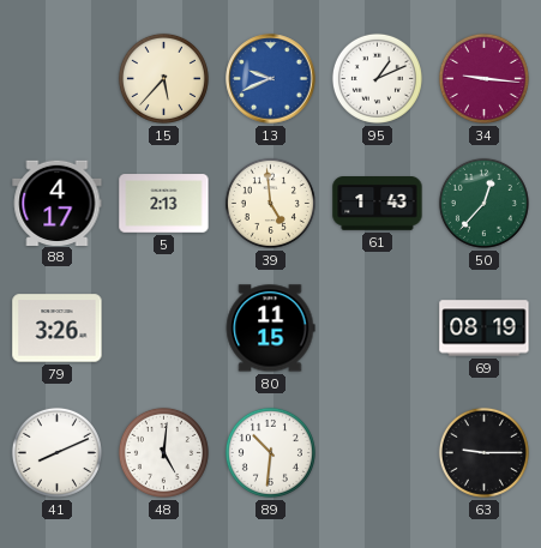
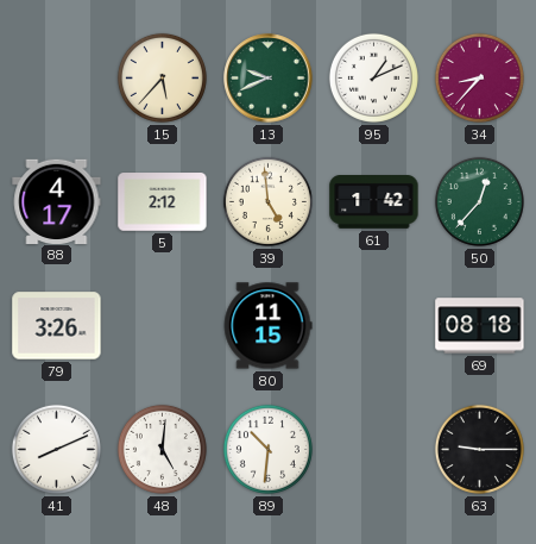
13 dial: blue -> green (269, 79)
34: 9:16 -> 8:37 (479, 77)
5: 2:13 -> 2:12 (163, 202)
61: 1:43 -> 1:42 (374, 202)
69: 08:19 -> 08:18 (480, 326)
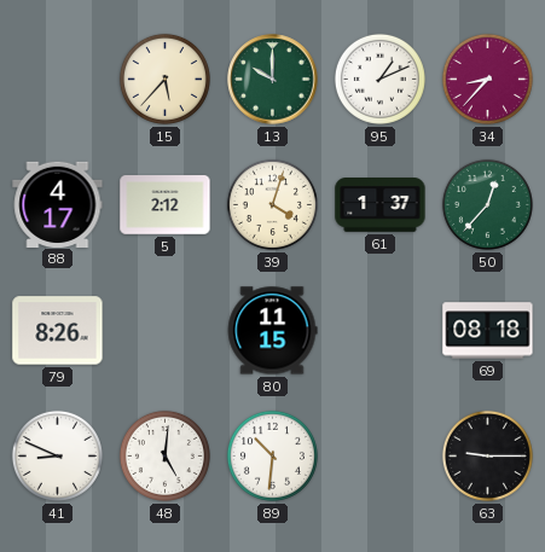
13: 9:41 -> 10:00 (273, 80)
39: 4:59 -> 4:03 (272, 204)
61: 1:42 -> 1:37 (381, 205)
79: 3:26 -> 8:26 (58, 331)
41: 8:11 -> 8:49 (57, 455)
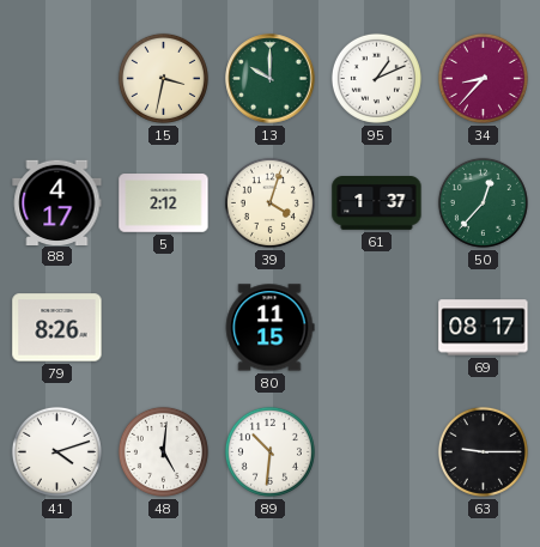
15: 5:37 -> 3:32 (163, 78)
69: 08:18 -> 08:17 (484, 328)
41: 8:49 -> 4:12 (56, 451)
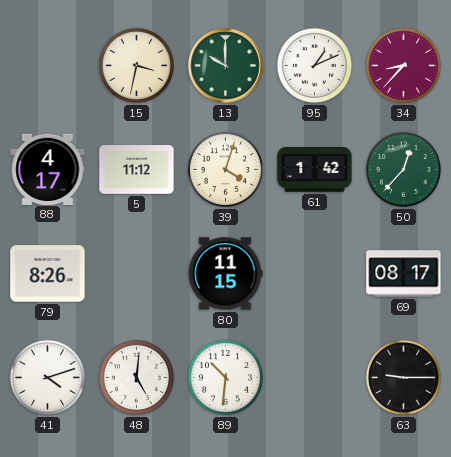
5: 2:12 -> 11:12 (137, 170)
61: 1:37 -> 1:42 (315, 170)
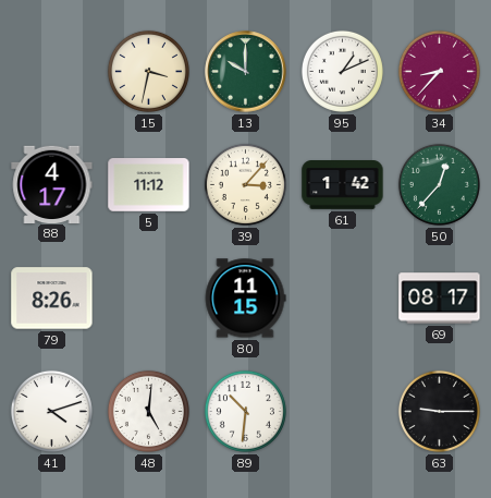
39: 4:03 -> 3:07 (245, 184)
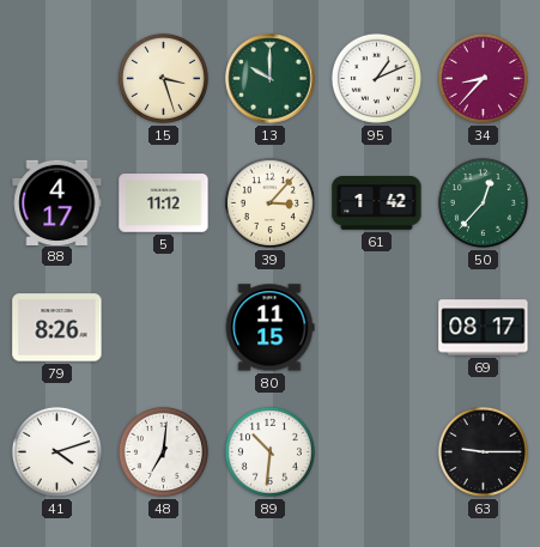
15: 3:32 -> 3:27 (163, 78)
48: 5:01 -> 7:01 (163, 451)
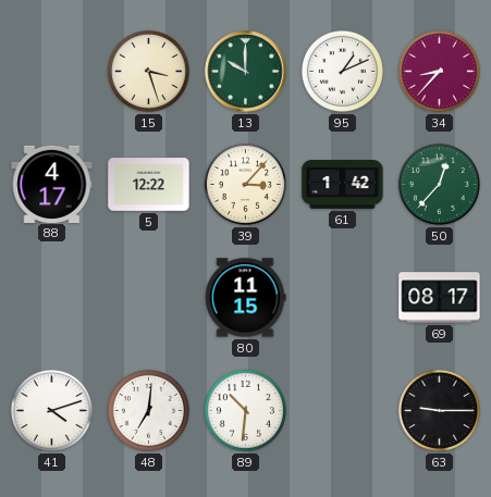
5: 11:12 -> 12:22 (149, 185)
79: 8:26 -> none (57, 328)
